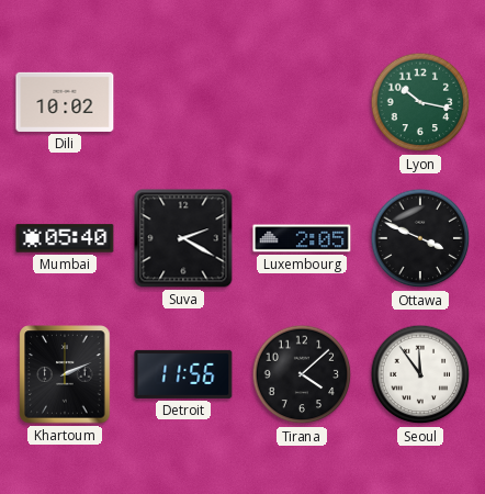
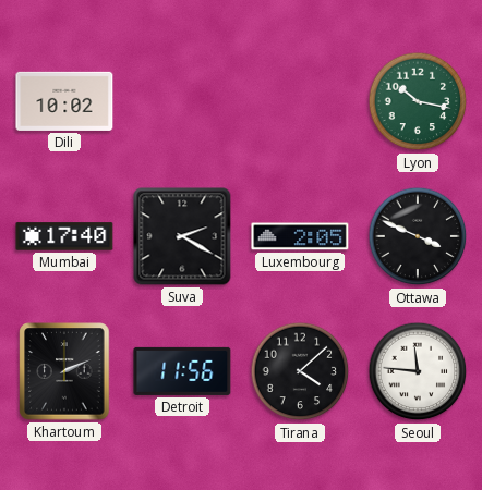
Mumbai: 05:40 -> 17:40 (64, 236)
Seoul: 11:54 -> 11:46 (418, 371)
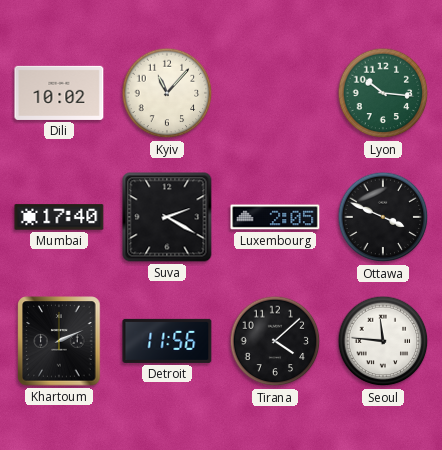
Kyiv: none -> 11:07 (167, 93)
Lyon: 10:17 -> 10:16 (383, 93)
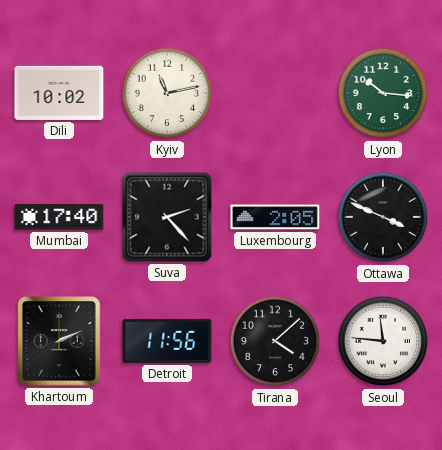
Kyiv: 11:07 -> 11:13 (167, 93)
Suva: 2:20 -> 2:23 (167, 217)
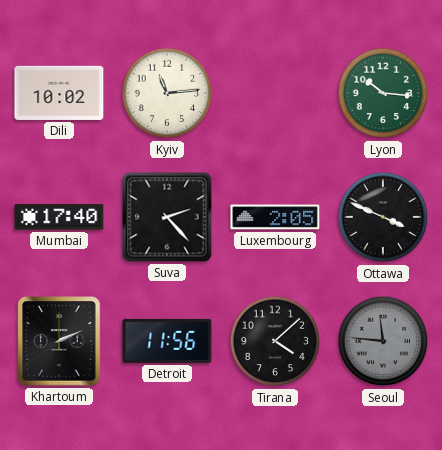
Kyiv: 11:13 -> 11:14 (167, 93)
Seoul dial: white -> grey (383, 341)
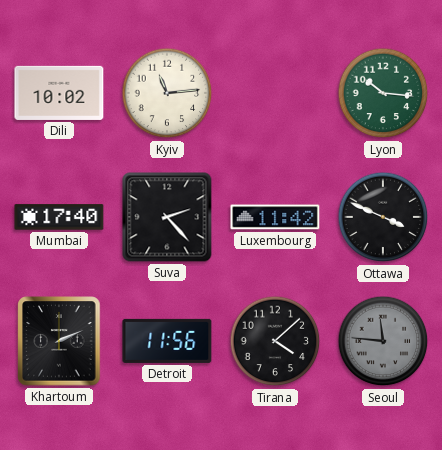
Luxembourg: 2:05 -> 11:42 (275, 217)
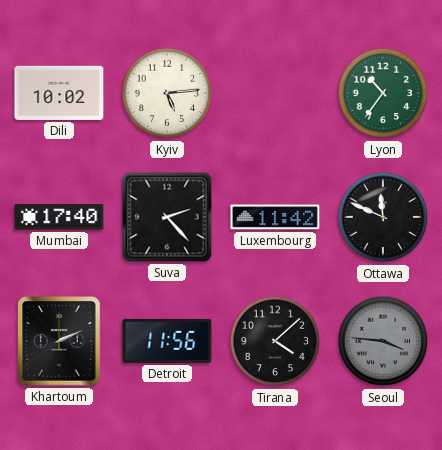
Kyiv: 11:14 -> 5:14 (167, 93)
Lyon: 10:16 -> 10:36 (383, 93)
Ottawa: 3:49 -> 11:49 (383, 217)
Seoul: 11:46 -> 3:46 (383, 341)
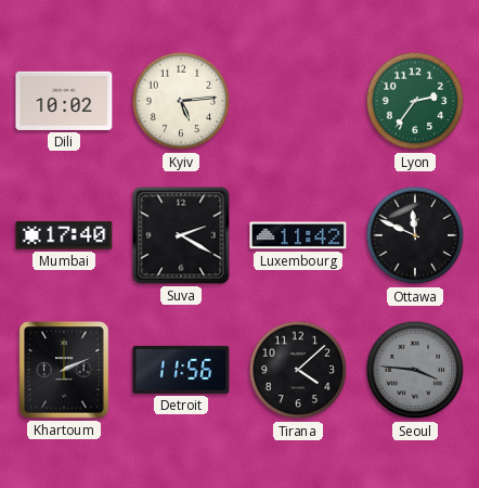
Lyon: 10:36 -> 2:36 (415, 101)
Suva: 2:23 -> 2:20 (181, 235)
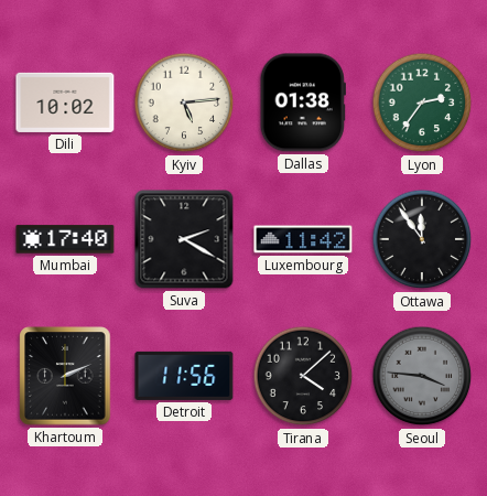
Dallas: none -> 01:38 (303, 103)
Ottawa: 11:49 -> 11:54 (422, 239)
